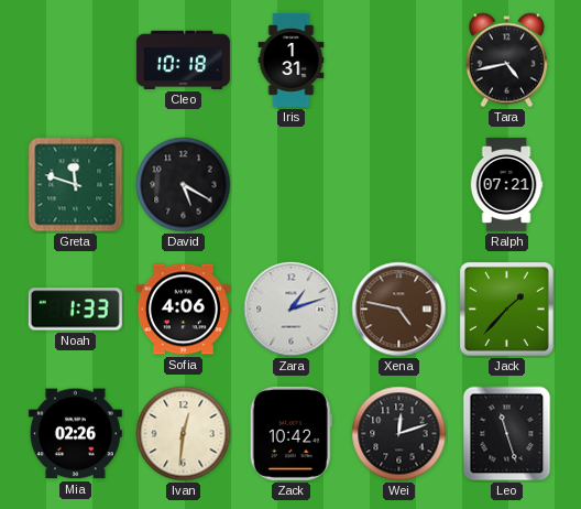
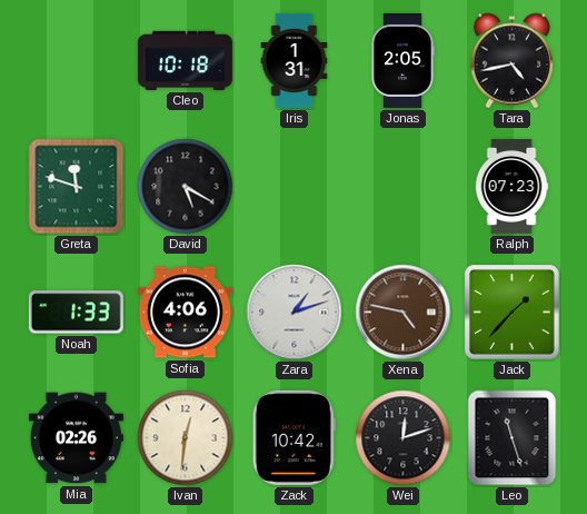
Jonas: none -> 2:05 (402, 60)
Ralph: 07:21 -> 07:23 (511, 186)
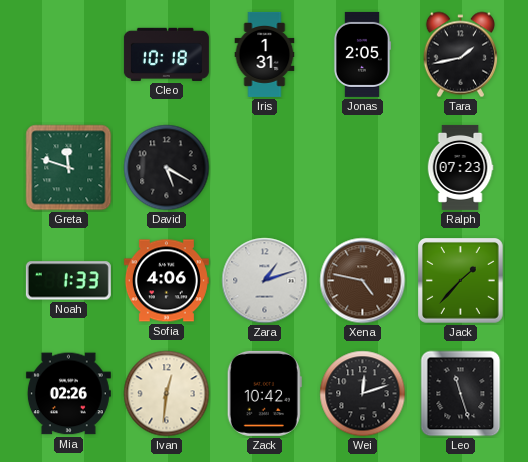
Tara: 4:43 -> 1:43 (460, 55)
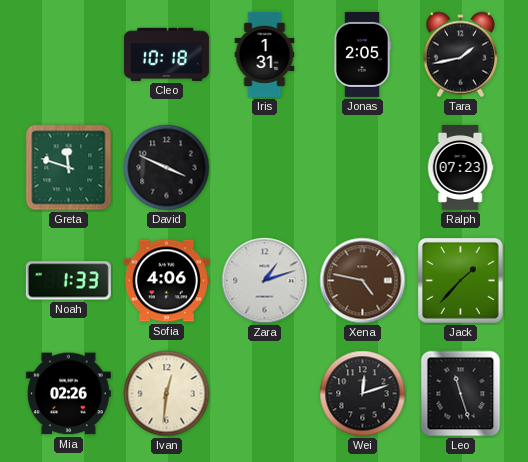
David: 5:20 -> 3:49 (167, 168)
Zack: 10:42 -> none (264, 393)
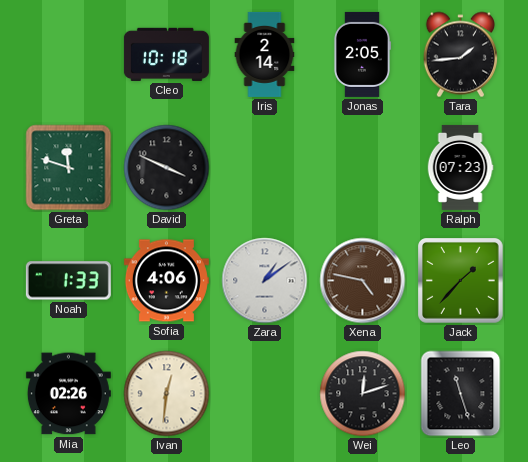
Iris: 1:31 -> 2:14 (265, 54)
Tara: 1:43 -> 1:44 (460, 55)
Zara: 1:12 -> 1:09 (265, 281)
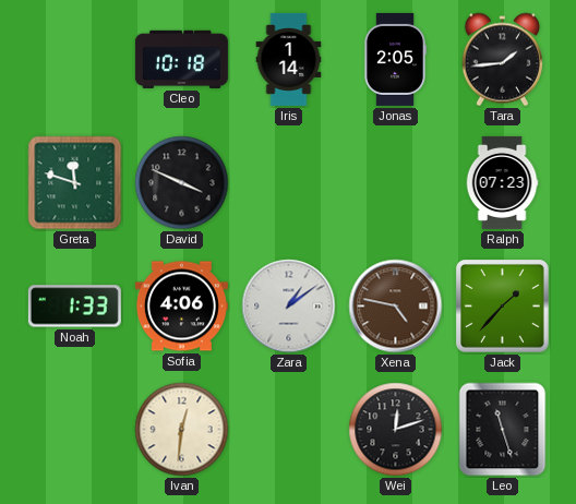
Iris: 2:14 -> 1:14 (289, 59)
Mia: 02:26 -> none (68, 394)
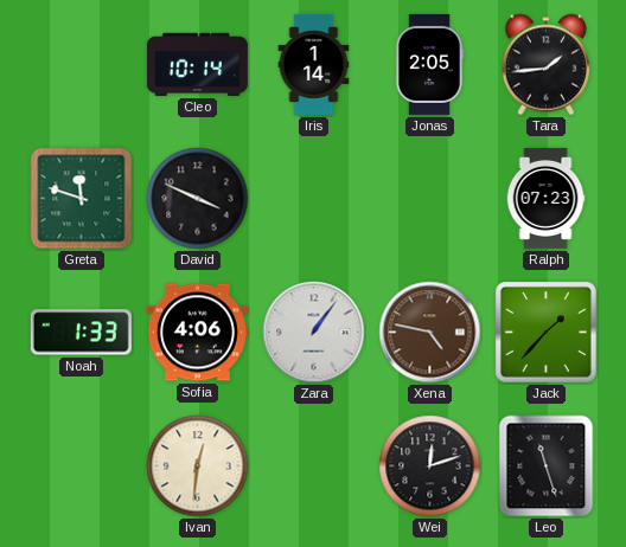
Cleo: 10:18 -> 10:14 (197, 64)
Zara: 1:09 -> 1:06 (314, 333)
